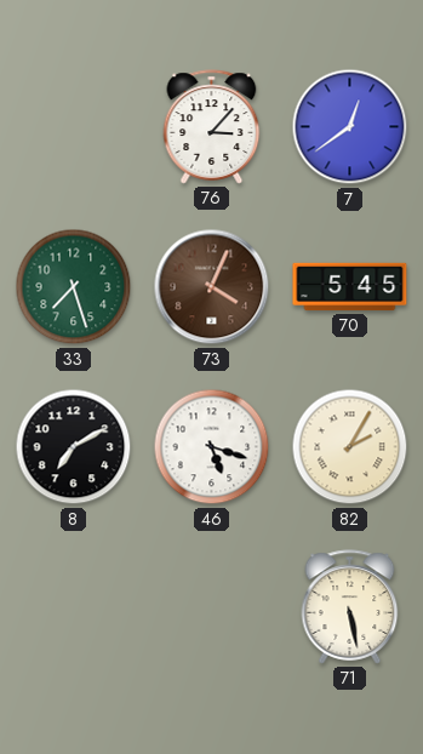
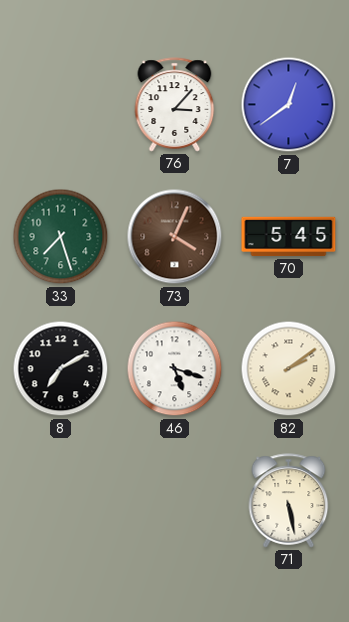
82: 2:05 -> 2:09 (289, 369)
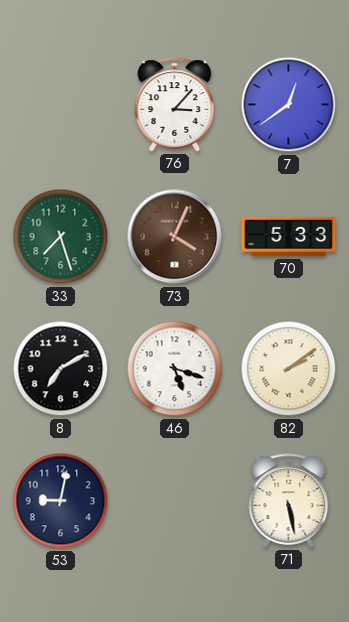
70: 5:45 -> 5:33 (289, 237)
53: none -> 9:02 (61, 501)
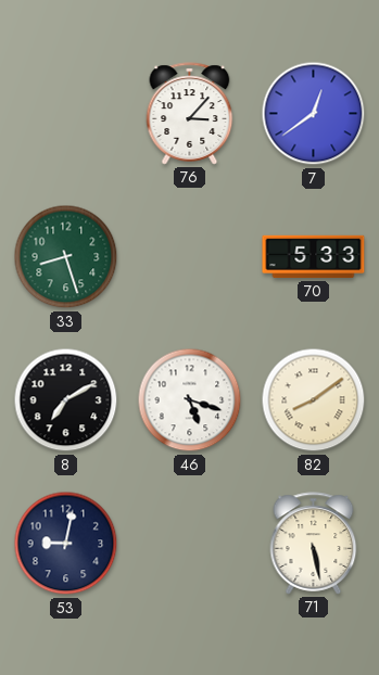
33: 7:27 -> 8:27 (66, 257)
73: 4:04 -> none (175, 237)
82: 2:09 -> 8:09 (314, 400)
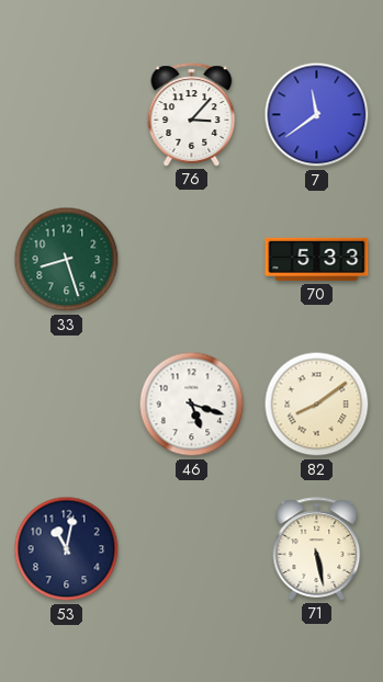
7: 12:39 -> 11:39 (317, 115)
8: 7:10 -> none (66, 400)
53: 9:02 -> 11:02 (67, 549)
